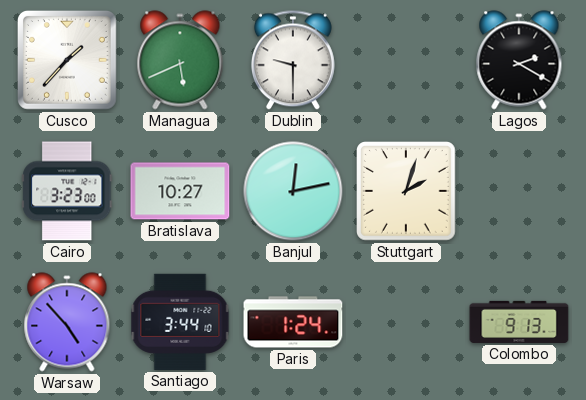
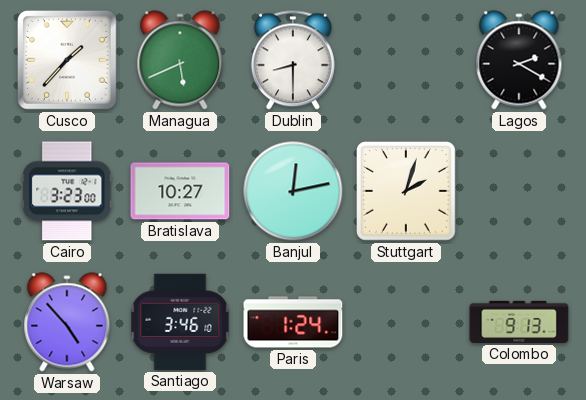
Dublin: 9:30 -> 8:30 (293, 60)
Santiago: 3:44 -> 3:46 (180, 322)
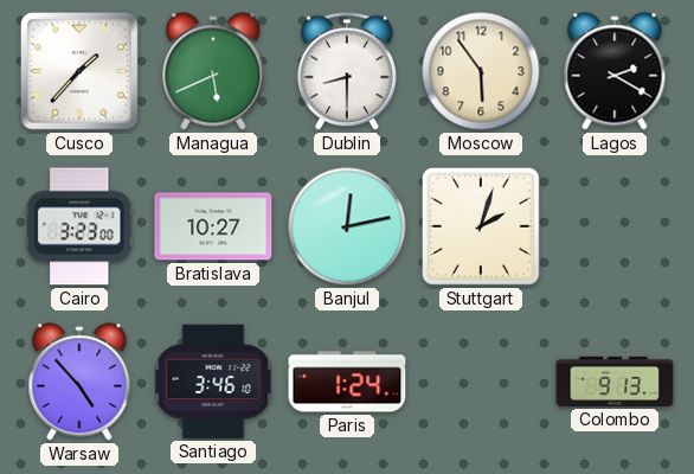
Moscow: none -> 5:54 (481, 71)
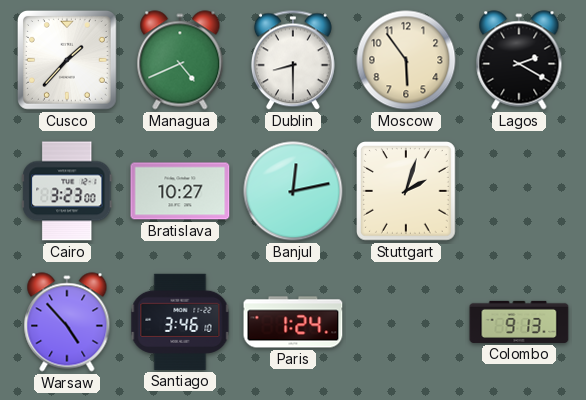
Managua: 5:41 -> 4:41 (180, 60)
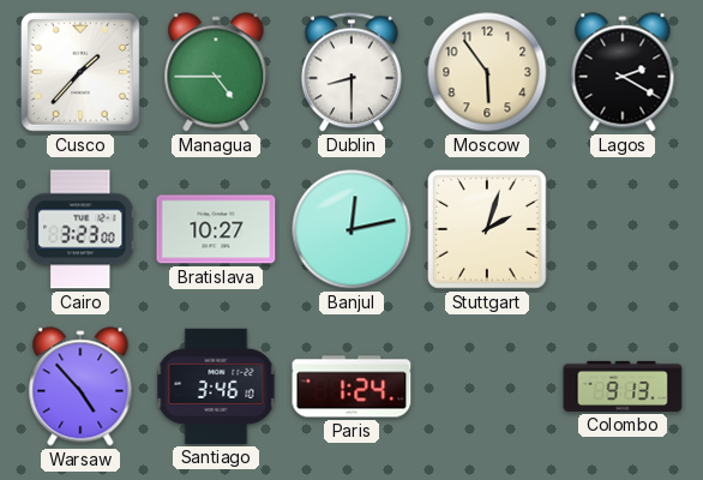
Managua: 4:41 -> 4:45 (216, 72)
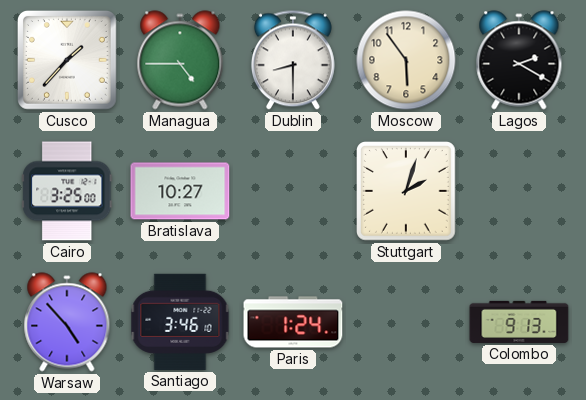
Cairo: 3:23 -> 3:25 (67, 191)
Banjul: 12:13 -> none (351, 229)
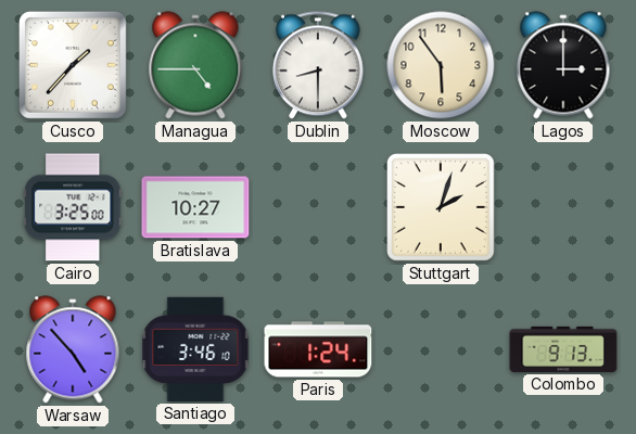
Lagos: 2:20 -> 3:00 (563, 65)
